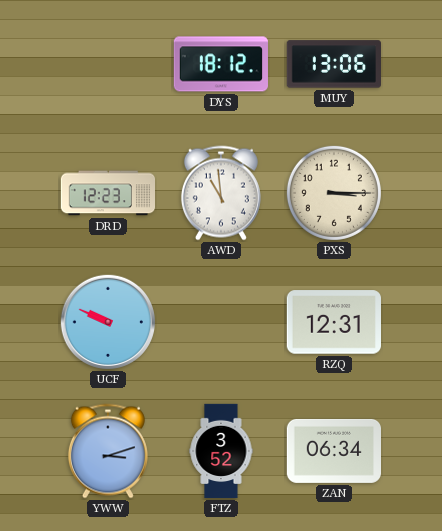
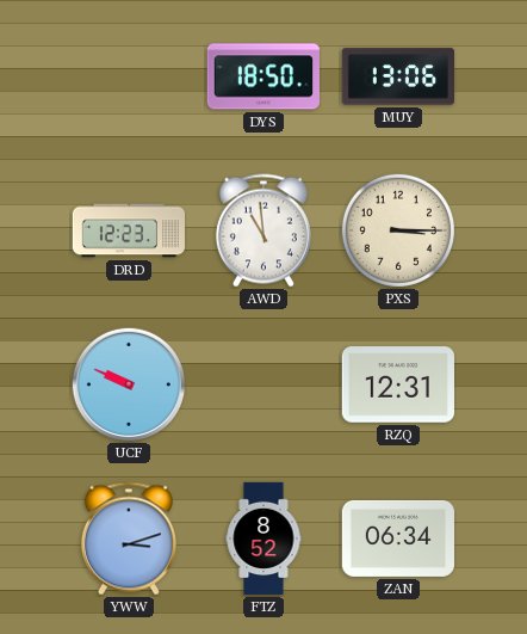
DYS: 18:12 -> 18:50 (263, 76)
FTZ: 3:52 -> 8:52 (263, 538)
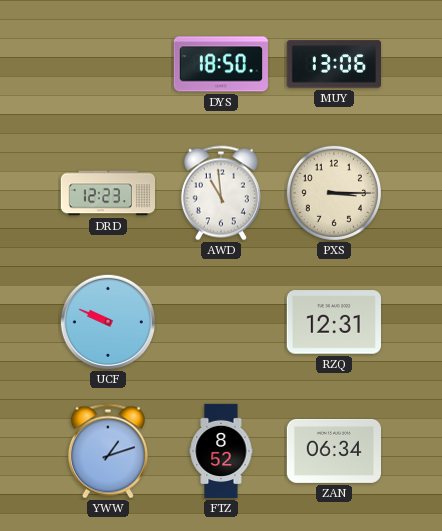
YWW: 3:12 -> 1:12 (108, 451)
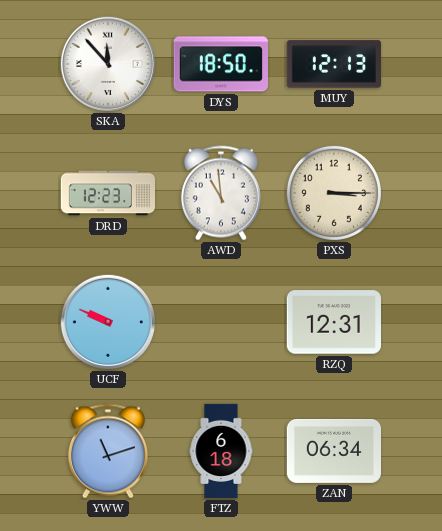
SKA: none -> 11:53 (108, 63)
MUY: 13:06 -> 12:13 (333, 64)
YWW: 1:12 -> 11:12 (108, 451)
FTZ: 8:52 -> 6:18 (221, 451)
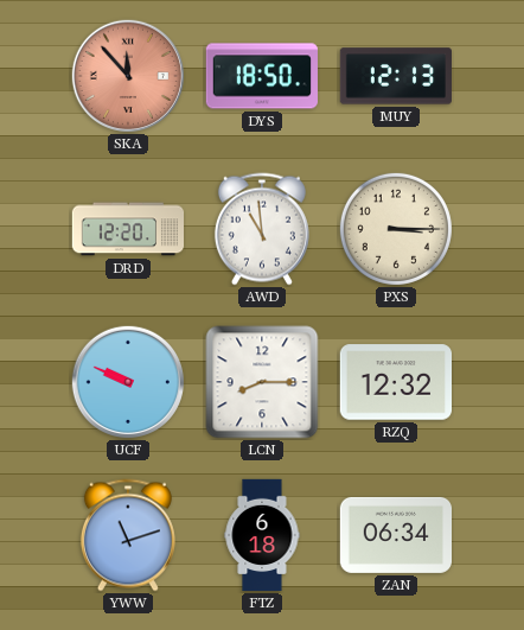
SKA dial: white -> salmon (128, 75)
DRD: 12:23 -> 12:20 (127, 229)
LCN: none -> 8:15 (262, 382)
RZQ: 12:31 -> 12:32 (395, 382)
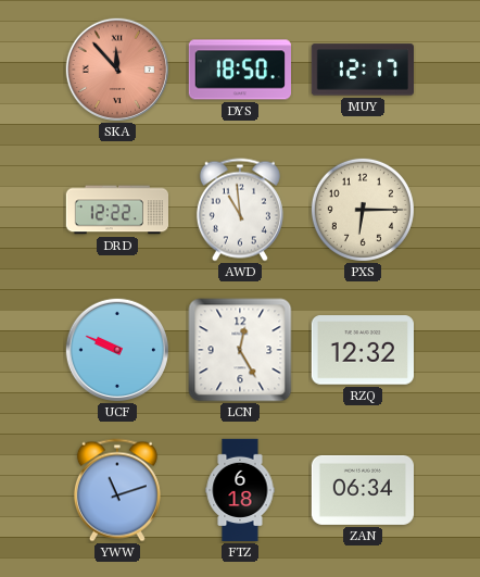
MUY: 12:13 -> 12:17 (362, 70)
DRD: 12:20 -> 12:22 (116, 210)
PXS: 3:15 -> 6:15 (363, 210)
LCN: 8:15 -> 12:25 (240, 350)
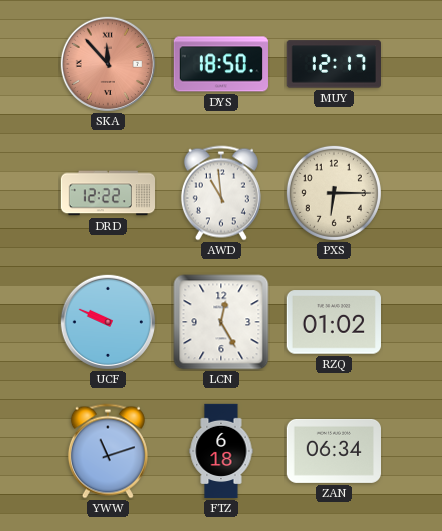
RZQ: 12:32 -> 01:02 (333, 322)
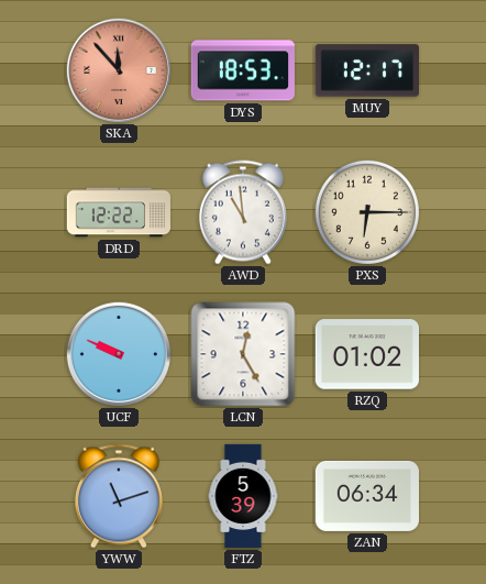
DYS: 18:50 -> 18:53 (243, 70)
FTZ: 6:18 -> 5:39 (243, 496)
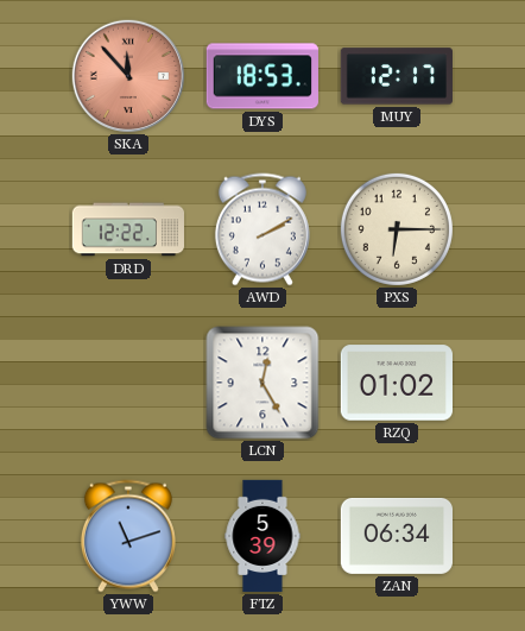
AWD: 10:59 -> 2:10 (262, 229)
UCF: 9:49 -> none (119, 353)
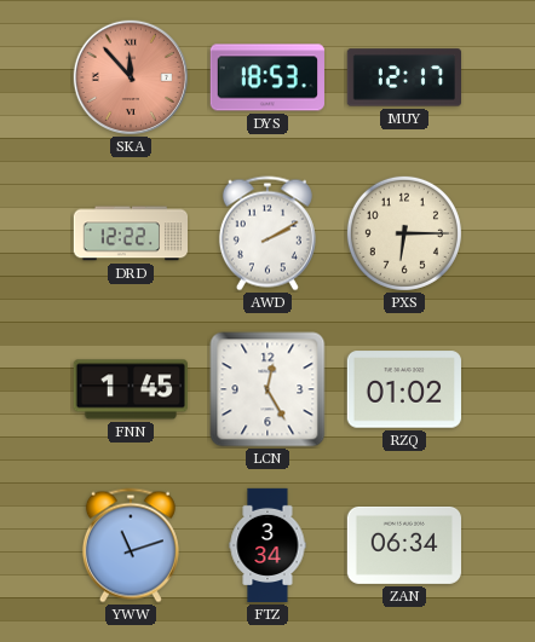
FNN: none -> 1:45 (130, 389)
FTZ: 5:39 -> 3:34 (267, 545)
